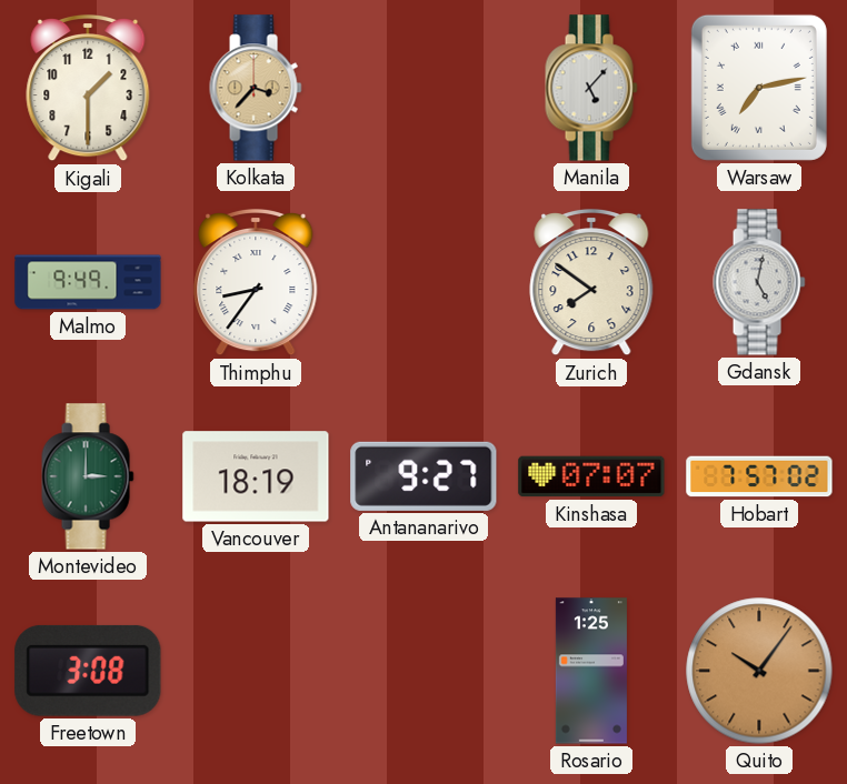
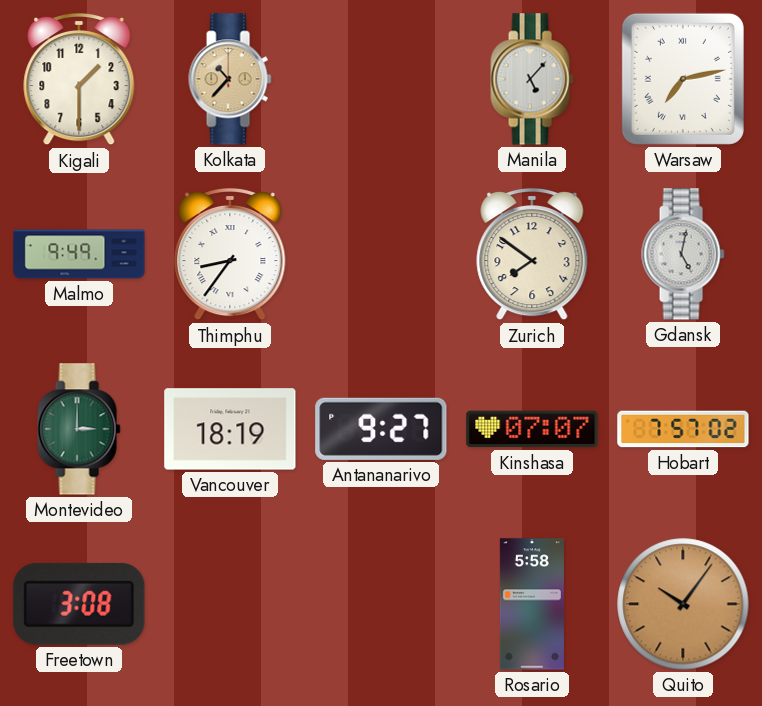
Kolkata: 3:37 -> 10:37 (230, 79)
Rosario: 1:25 -> 5:58 (532, 604)
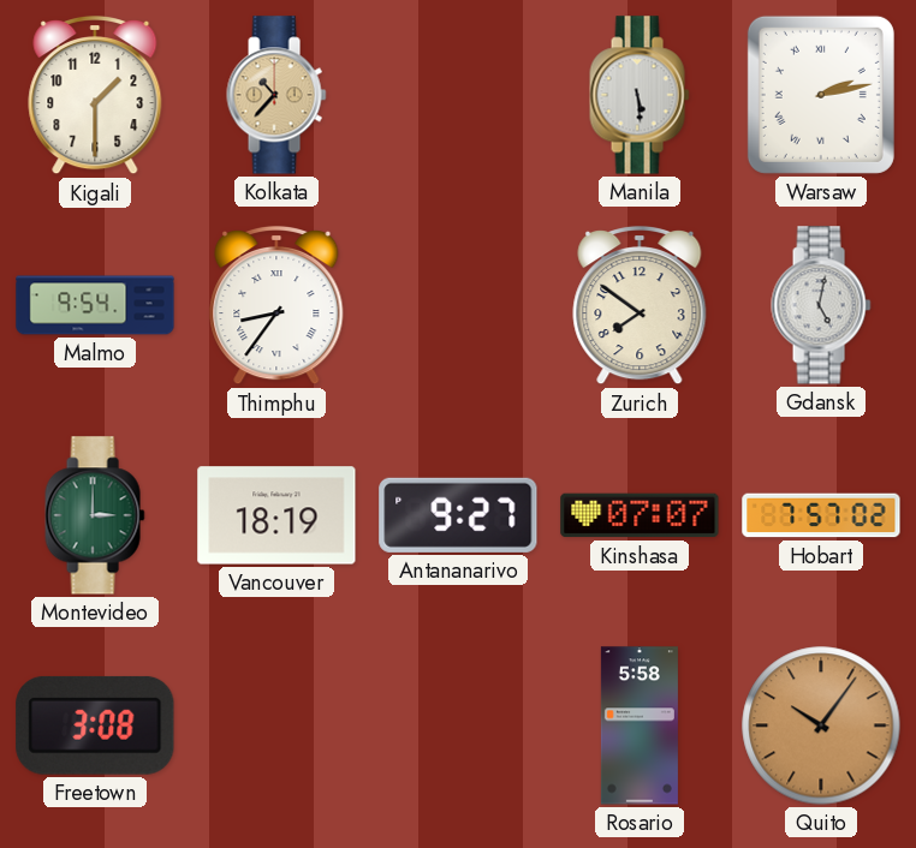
Manila: 5:07 -> 5:29 (640, 95)
Warsaw: 7:13 -> 2:13 (821, 95)
Malmo: 9:49 -> 9:54 (95, 305)
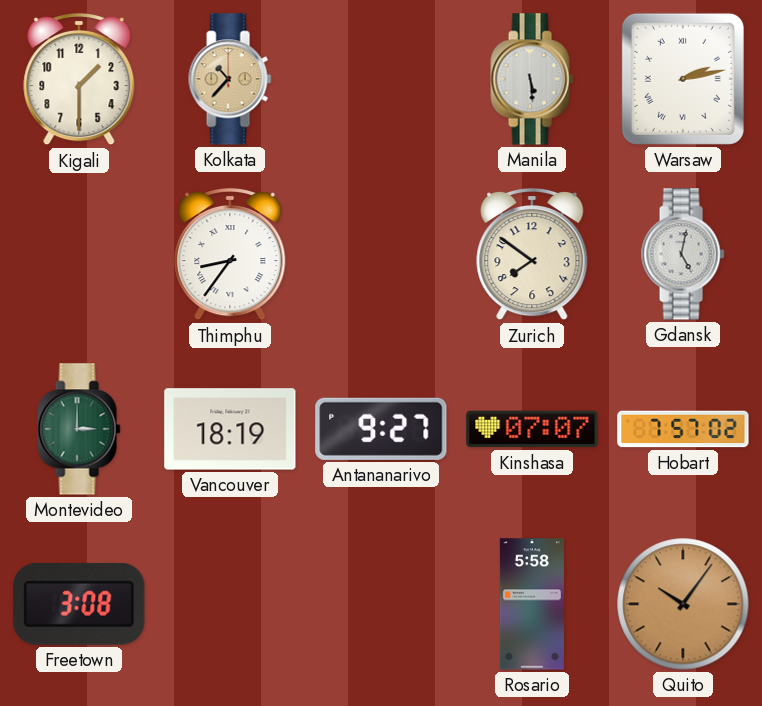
Malmo: 9:54 -> none (95, 305)
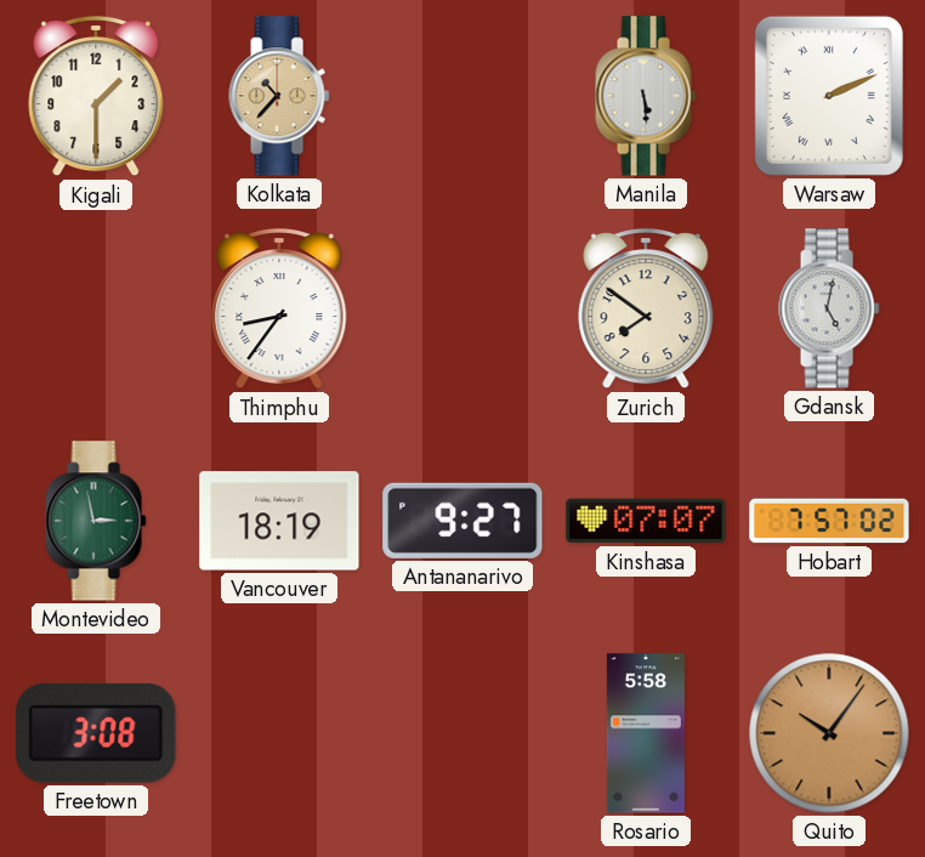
Warsaw: 2:13 -> 2:11 (829, 96)
Montevideo: 3:00 -> 2:58 (96, 521)
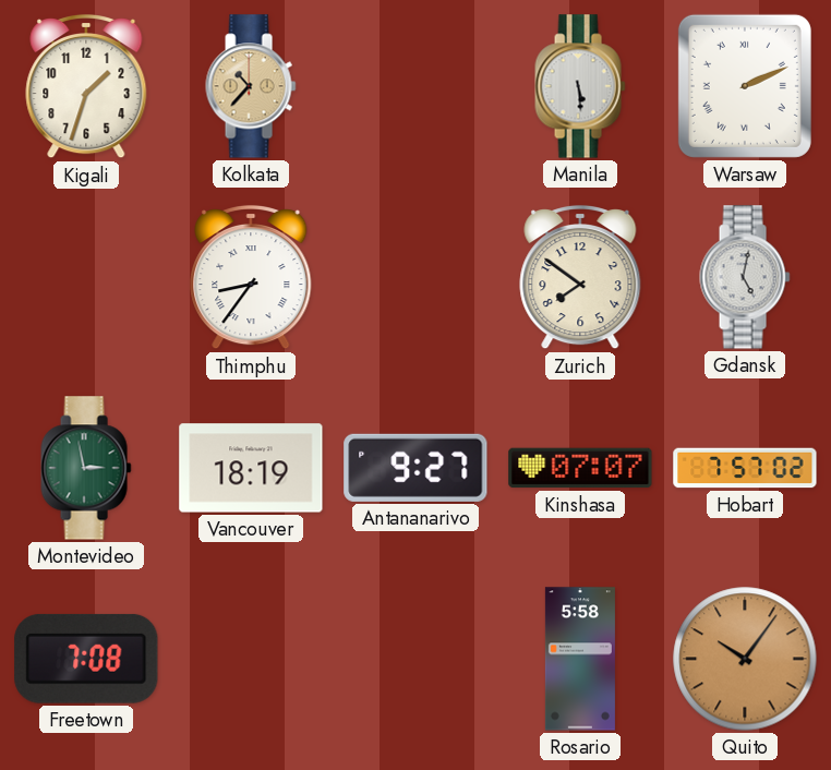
Kigali: 1:30 -> 1:33 (86, 86)
Freetown: 3:08 -> 7:08 (86, 659)
